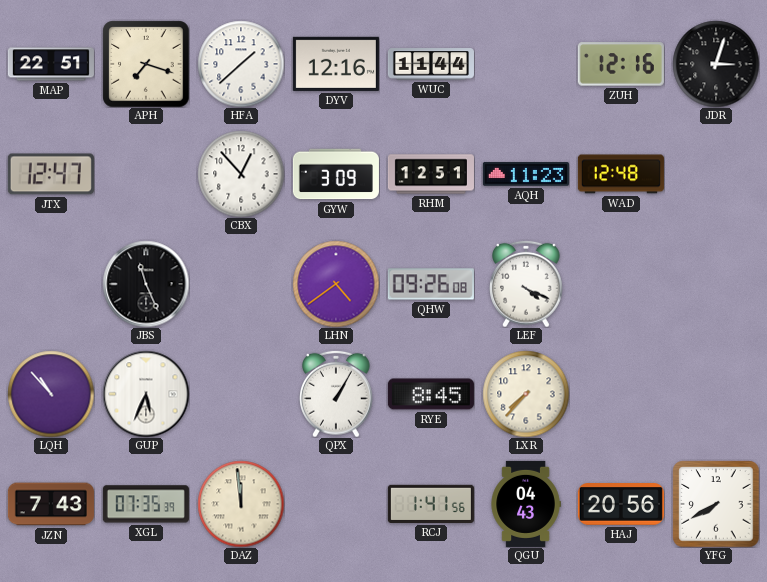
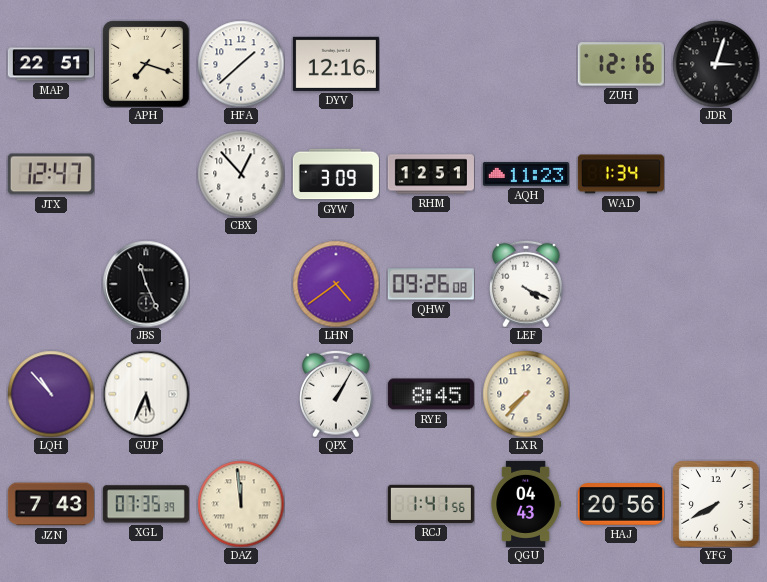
WUC: 11:44 -> none (431, 64)
WAD: 12:48 -> 1:34 (621, 174)
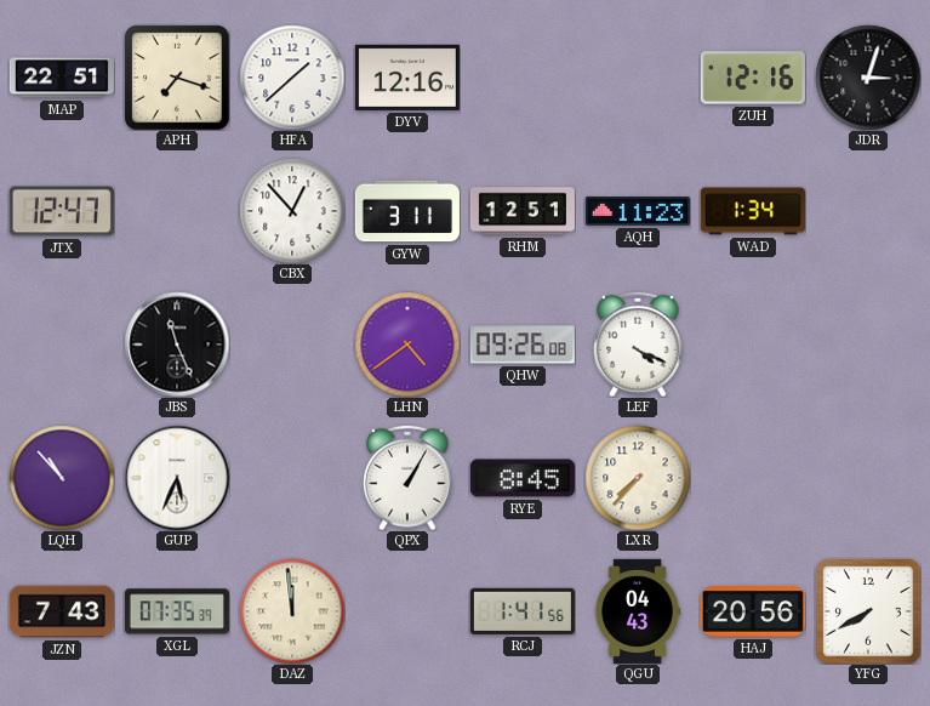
GYW: 3:09 -> 3:11 (407, 211)
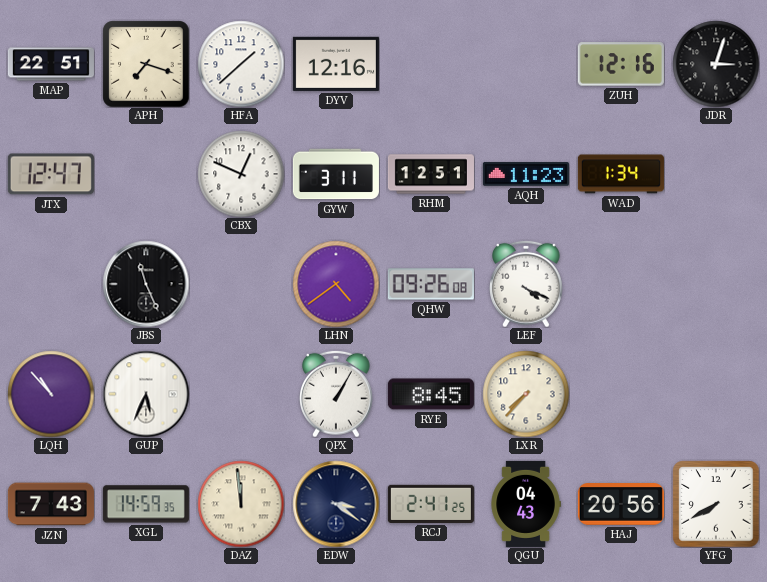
CBX: 12:53 -> 12:49 (241, 174)
XGL: 07:35 -> 14:59 (146, 504)
EDW: none -> 3:21 (336, 504)
RCJ: 1:41 -> 2:41 (431, 504)
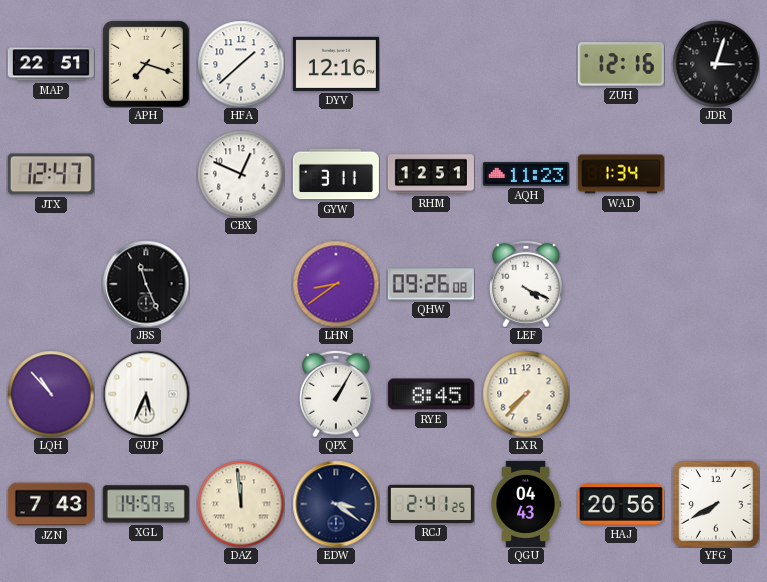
LHN: 4:39 -> 8:39 (336, 284)
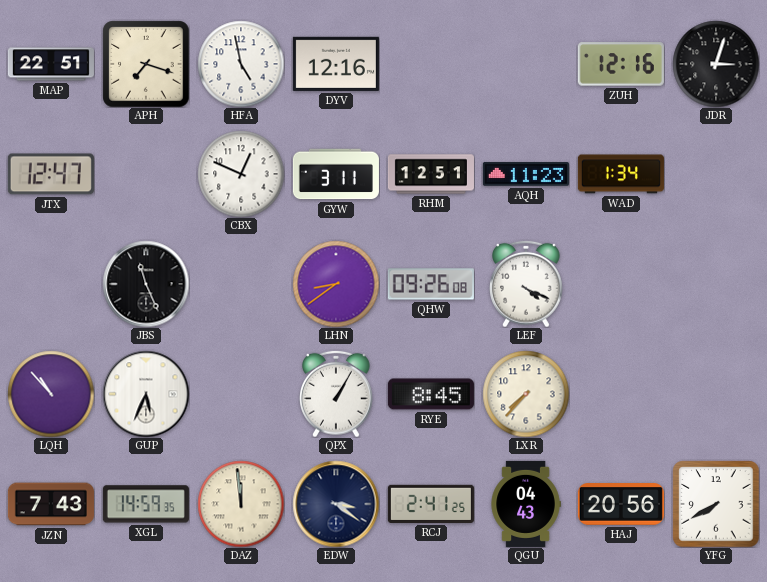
HFA: 1:38 -> 4:58 (241, 64)
